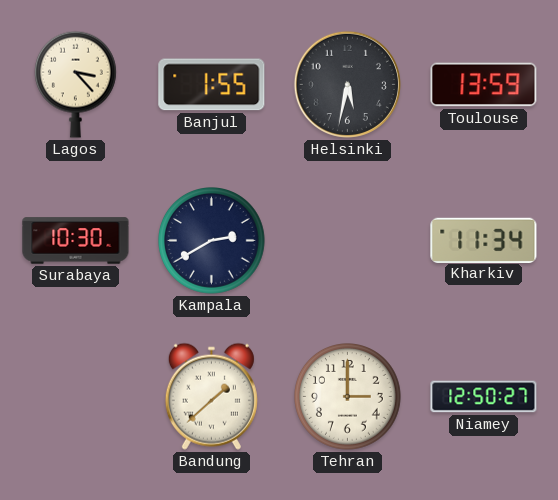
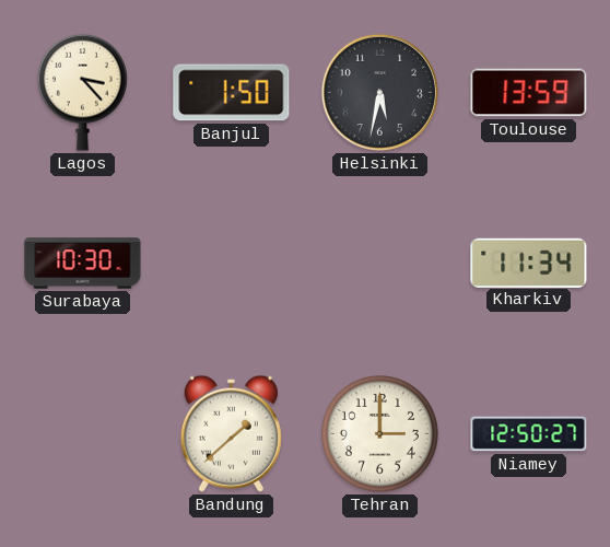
Banjul: 1:55 -> 1:50 (232, 93)
Kampala: 2:40 -> none (212, 241)
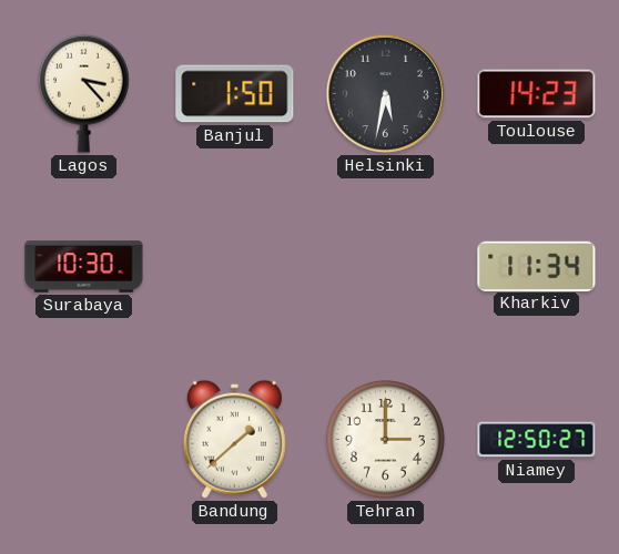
Toulouse: 13:59 -> 14:23 (537, 94)
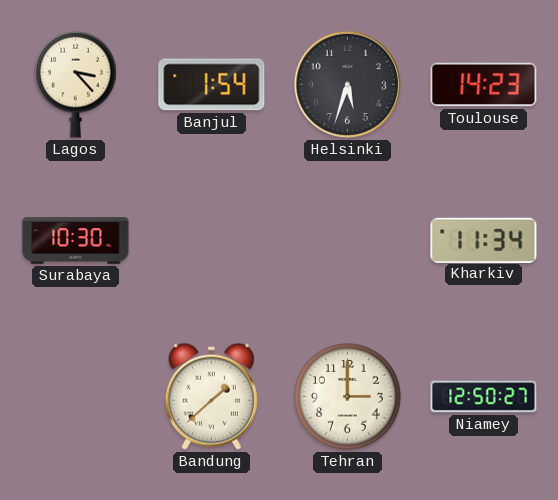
Banjul: 1:50 -> 1:54 (212, 85)
Helsinki: 5:32 -> 5:33 (347, 84)
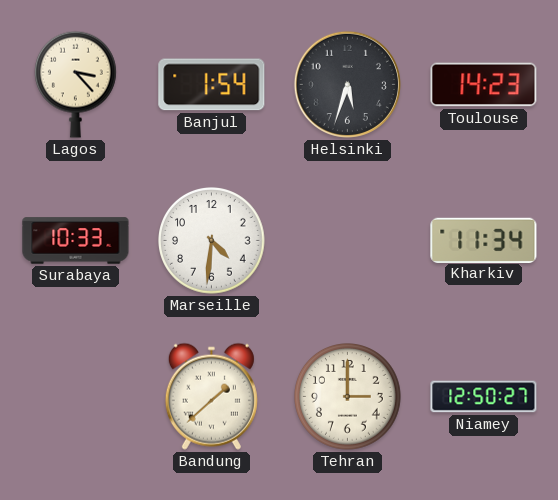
Surabaya: 10:30 -> 10:33 (76, 241)
Marseille: none -> 4:31 (212, 241)
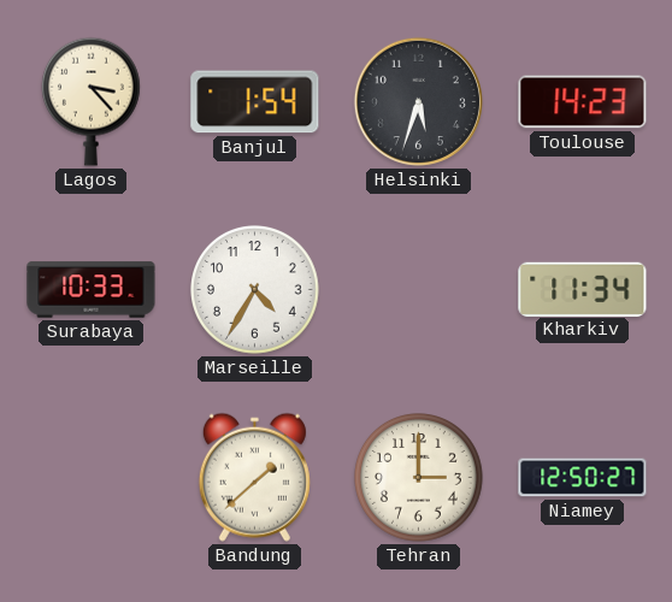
Marseille: 4:31 -> 4:35 (255, 290)
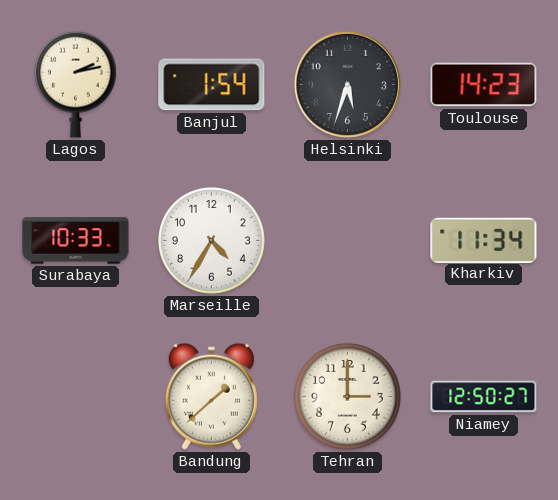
Lagos: 3:23 -> 2:13 (75, 84)
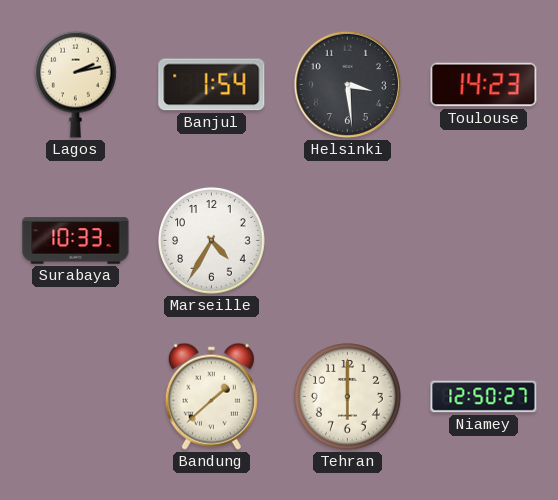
Helsinki: 5:33 -> 3:29 (347, 84)
Kharkiv: 11:34 -> none (484, 240)
Tehran: 3:00 -> 6:00 (348, 397)
